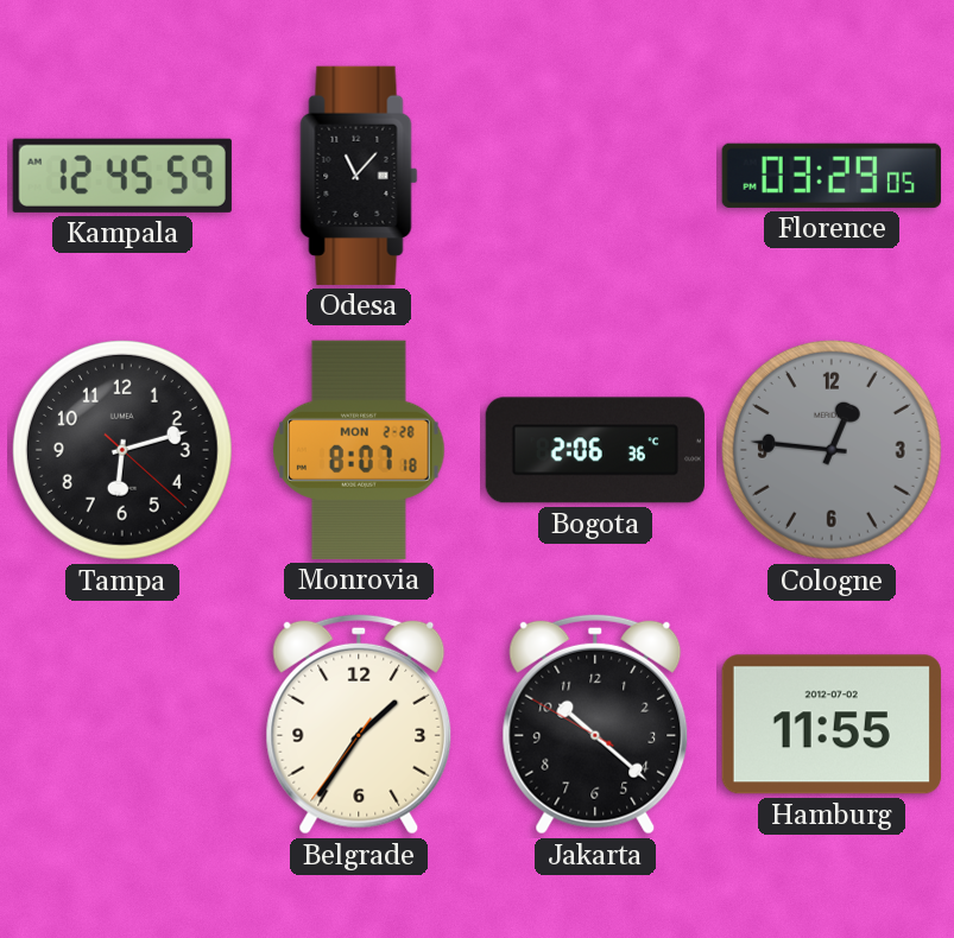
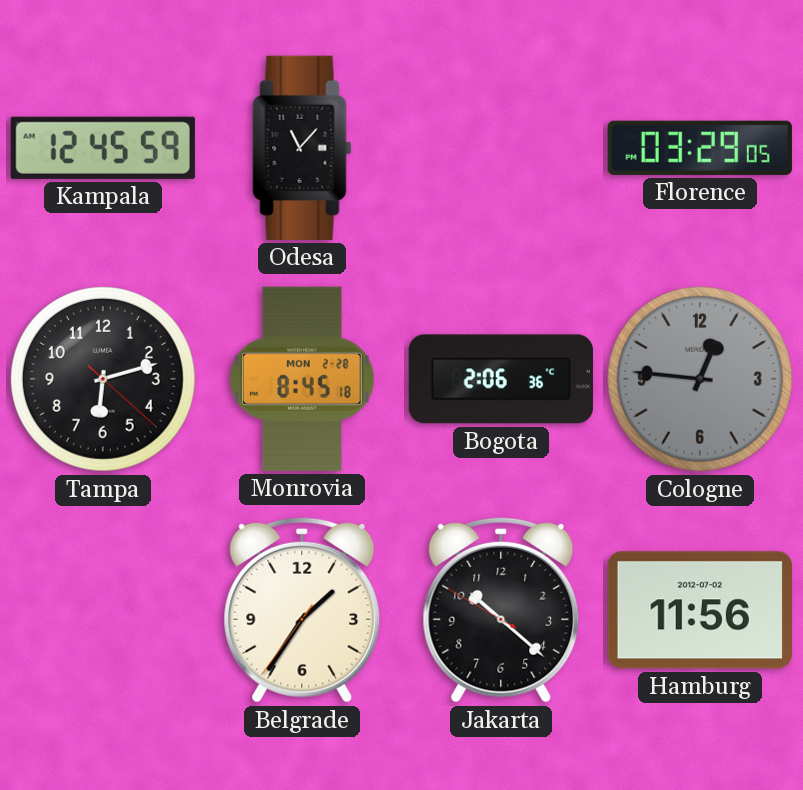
Monrovia: 8:07 -> 8:45 (302, 379)
Hamburg: 11:55 -> 11:56 (700, 610)
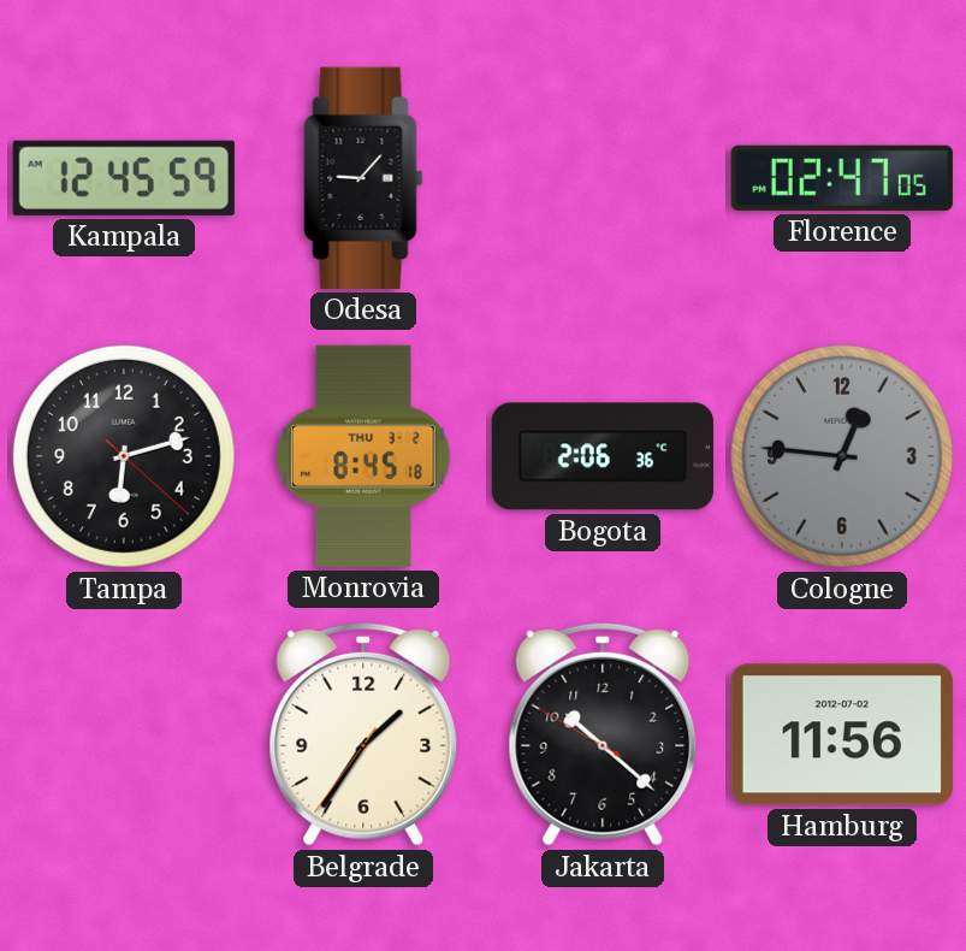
Odesa: 11:07 -> 9:07 (363, 178)
Florence: 03:29 -> 02:47 (842, 178)
Monrovia date: MON 2-28 -> THU 3-2 (363, 456)
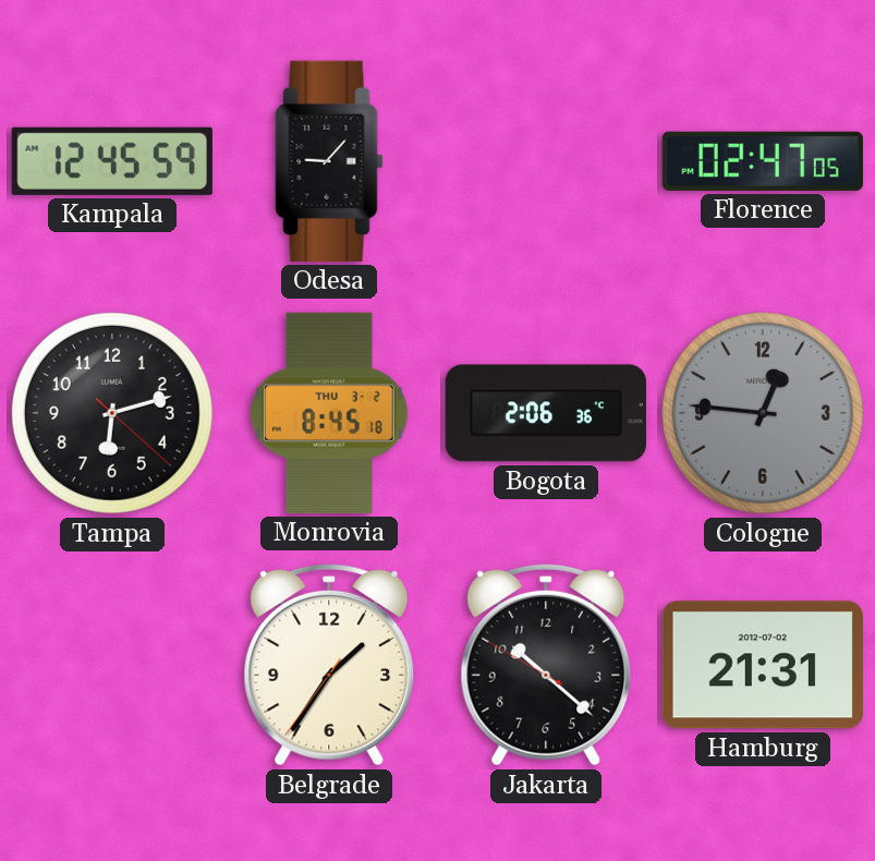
Hamburg: 11:56 -> 21:31 (763, 665)
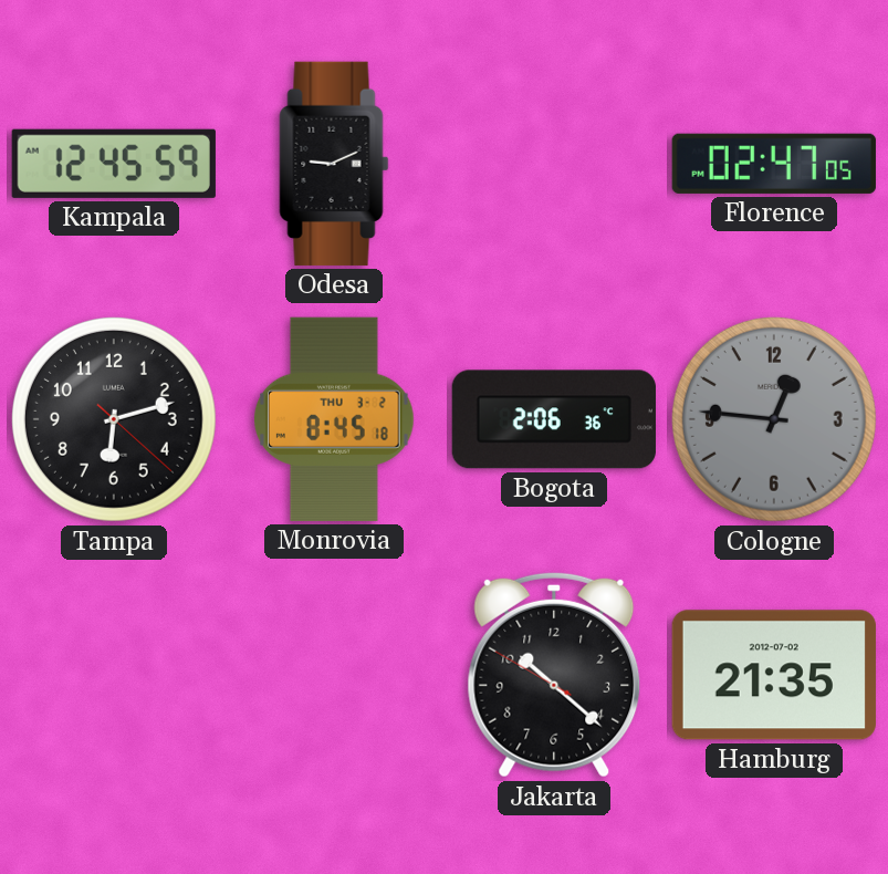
Odesa: 9:07 -> 9:11 (334, 164)
Belgrade: 1:35 -> none (329, 665)
Hamburg: 21:31 -> 21:35 (774, 675)
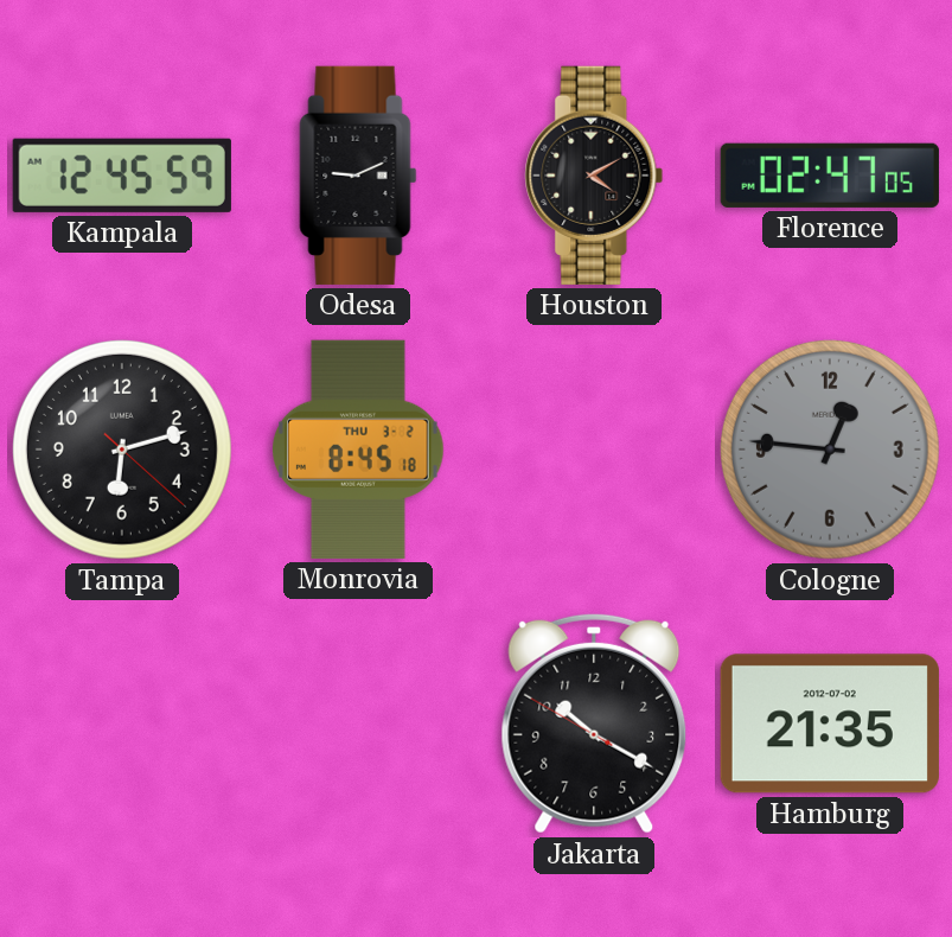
Houston: none -> 4:10 (594, 176)
Bogota: 2:06 -> none (554, 419)
Jakarta: 10:21 -> 10:19 (594, 724)
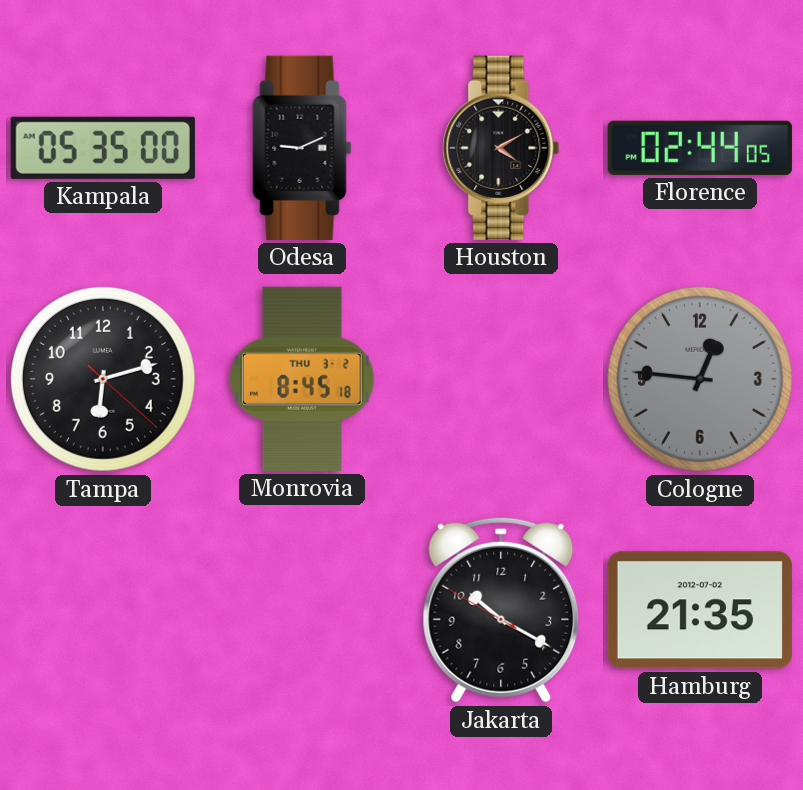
Kampala: 12:45 -> 05:35 (103, 148)
Florence: 02:47 -> 02:44 (700, 148)
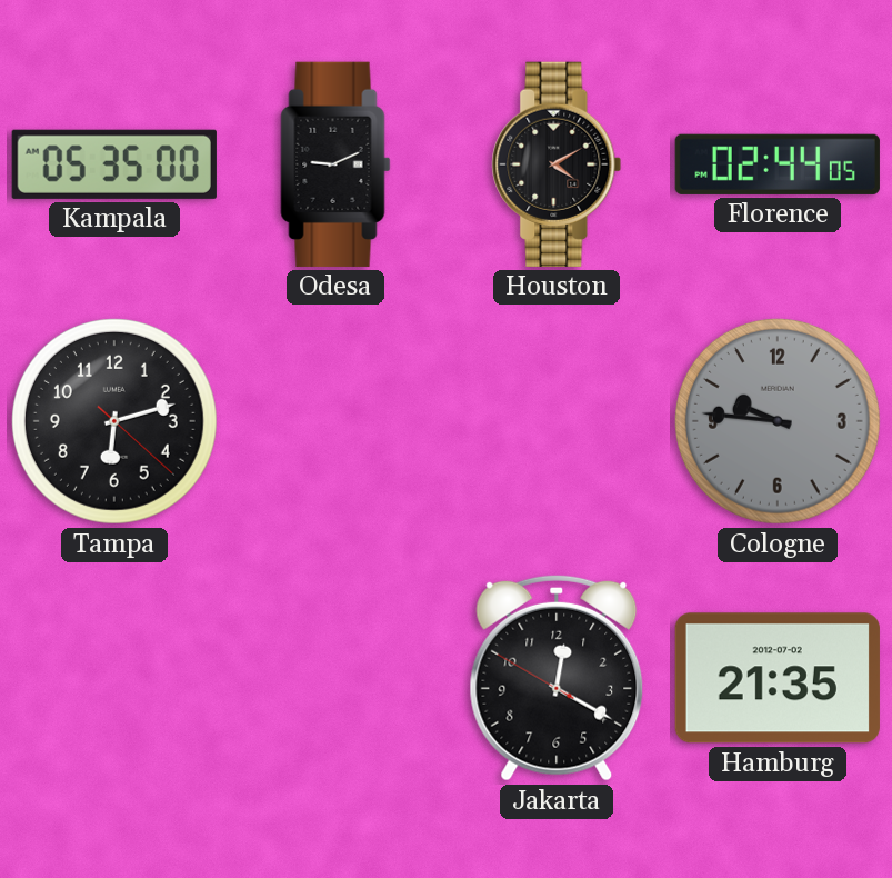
Monrovia: 8:45 -> none (302, 379)
Cologne: 12:46 -> 9:46 (778, 421)
Jakarta: 10:19 -> 12:19 (557, 678)
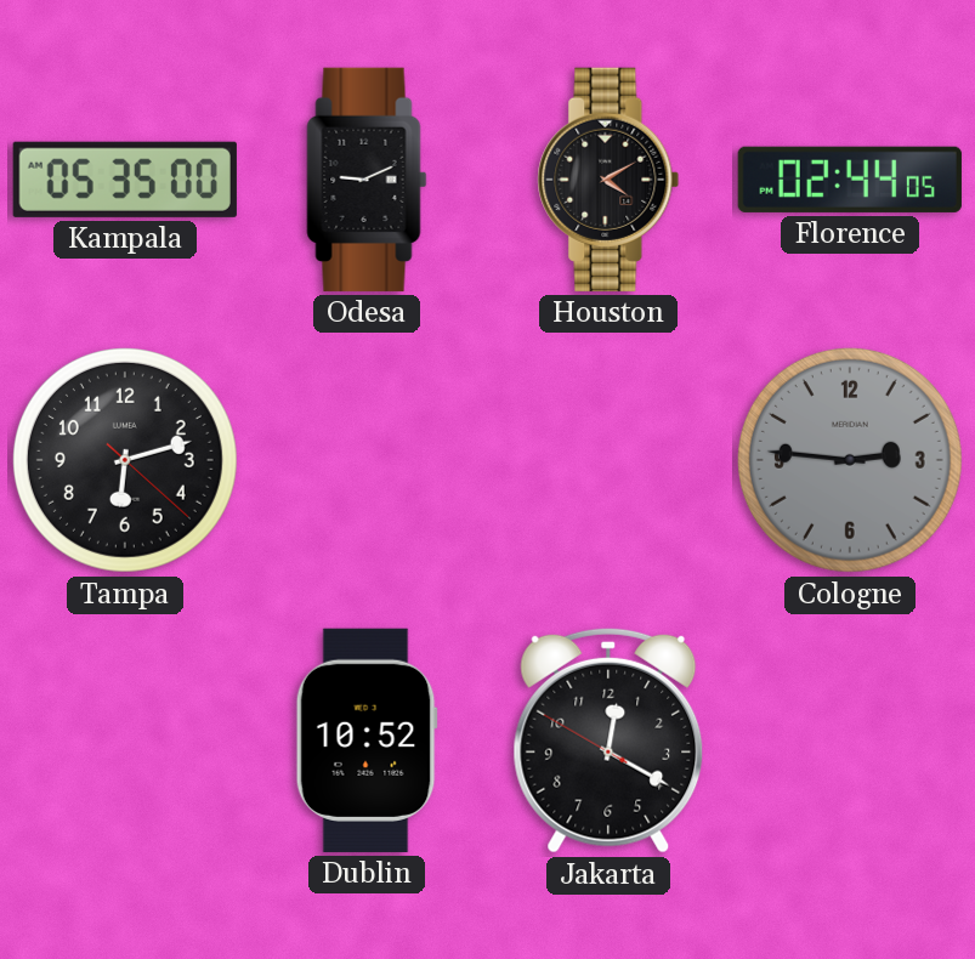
Cologne: 9:46 -> 2:46 (850, 460)
Dublin: none -> 10:52 (367, 740)
Hamburg: 21:35 -> none (778, 678)
